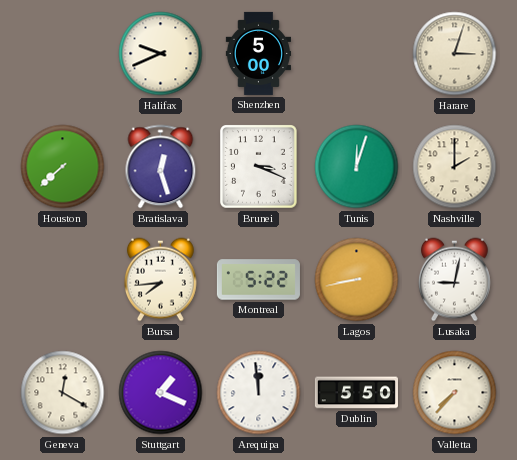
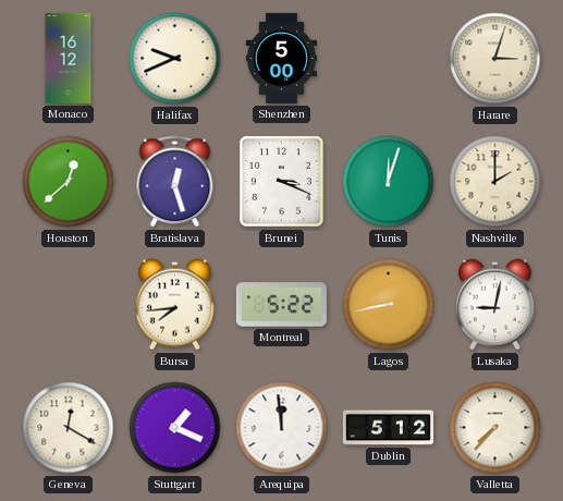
Monaco: none -> 16:12 (69, 58)
Houston: 7:38 -> 12:38 (69, 182)
Dublin: 5:50 -> 5:12 (388, 428)
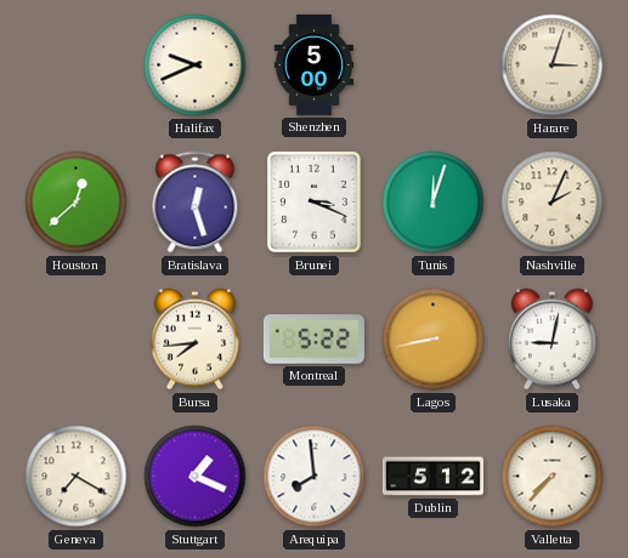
Monaco: 16:12 -> none (69, 58)
Nashville: 2:00 -> 2:04 (553, 203)
Geneva: 12:20 -> 7:20 (77, 477)
Arequipa: 11:59 -> 7:59 (315, 477)
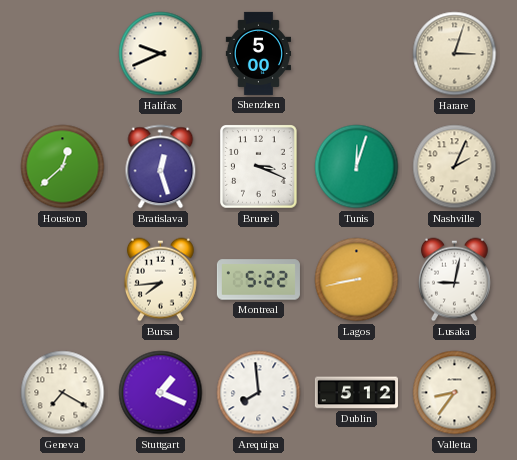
Valletta: 7:37 -> 8:36 (455, 393)
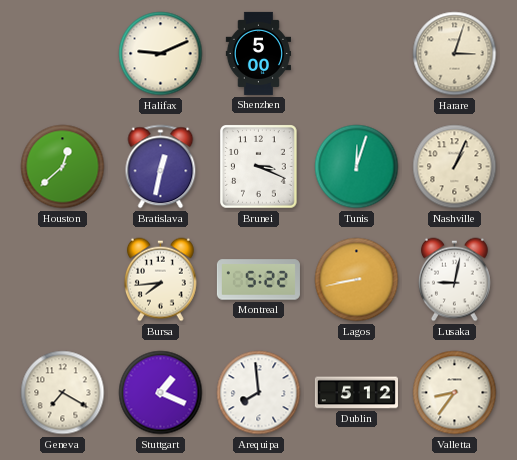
Halifax: 9:41 -> 9:11 (161, 54)
Bratislava: 12:27 -> 12:32 (161, 167)
Nashville: 2:04 -> 1:04 (455, 167)
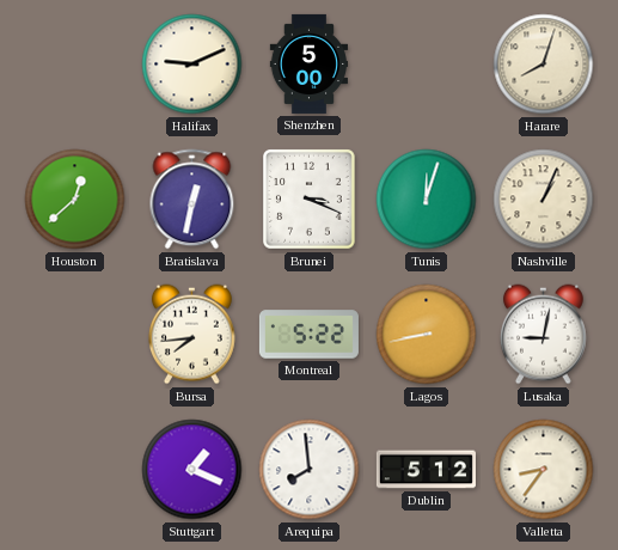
Harare: 3:03 -> 8:03 (544, 65)
Geneva: 7:20 -> none (63, 393)
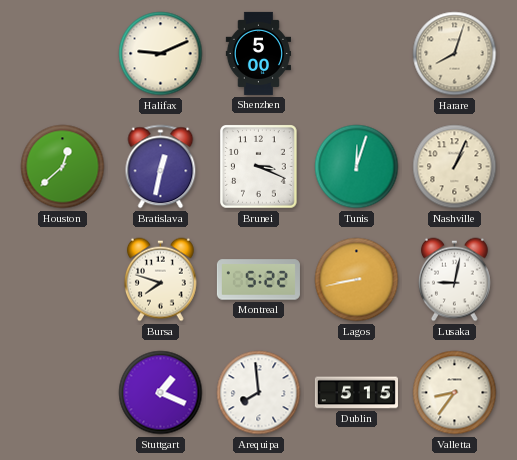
Bursa: 7:44 -> 7:48 (160, 280)
Dublin: 5:12 -> 5:15 (356, 393)
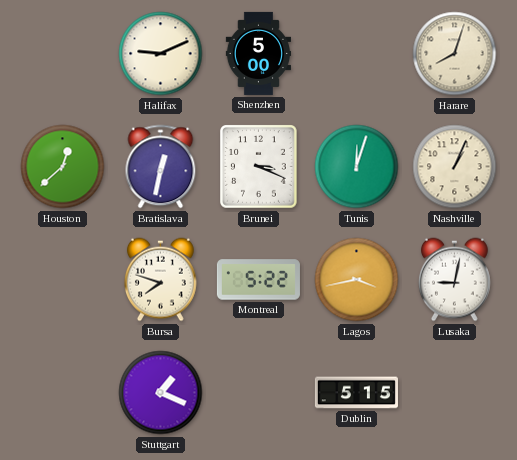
Lagos: 8:43 -> 3:43 (357, 280)
Arequipa: 7:59 -> none (259, 393)
Valletta: 8:36 -> none (455, 393)
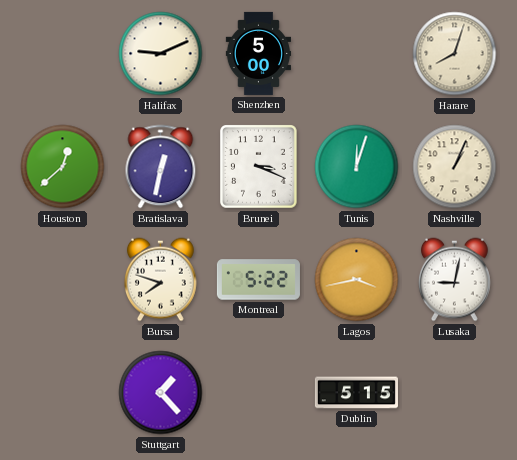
Stuttgart: 1:19 -> 1:23 (161, 393)
